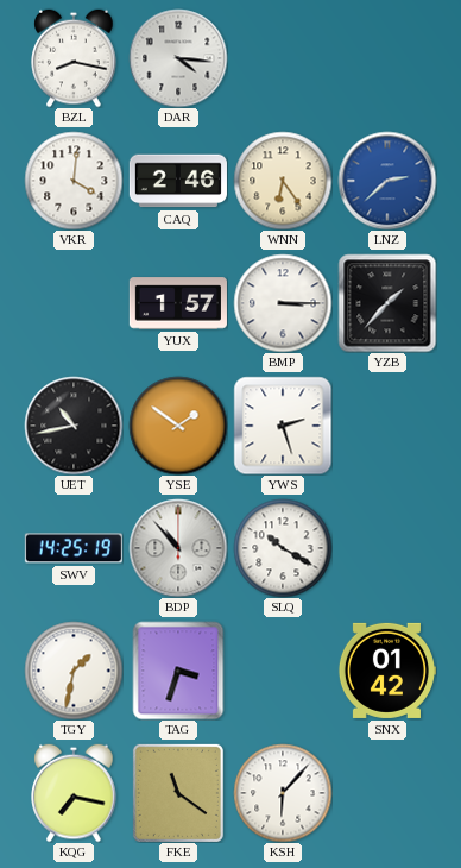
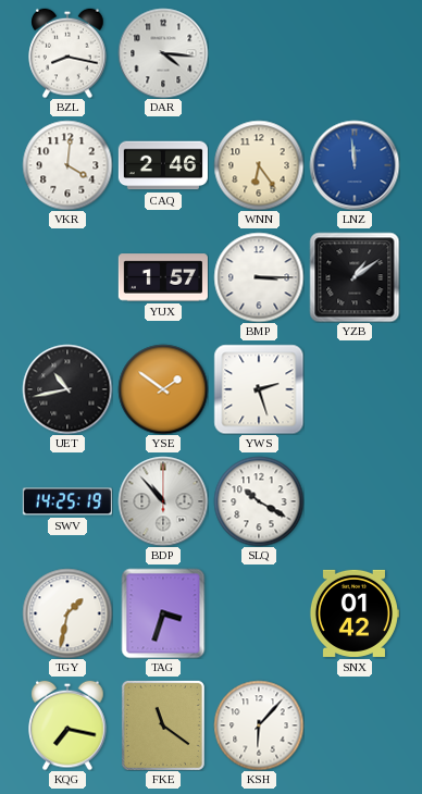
LNZ: 2:38 -> 11:59 (355, 165)
YZB: 1:37 -> 1:09 (355, 277)
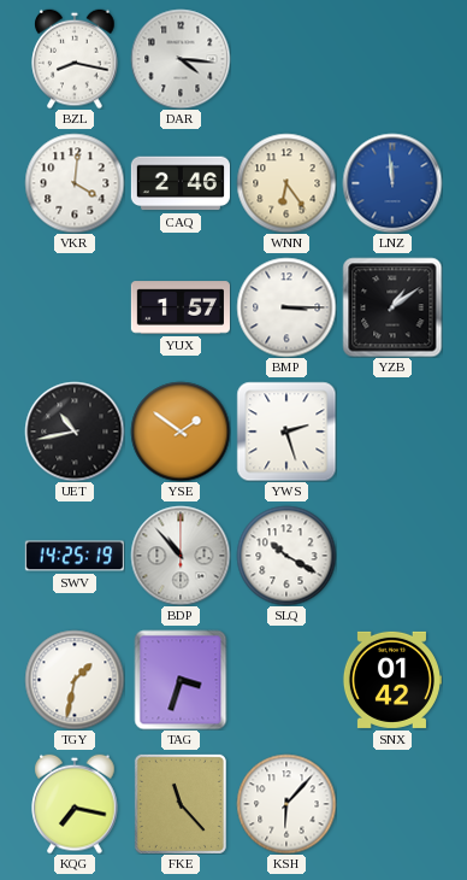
FKE: 11:21 -> 11:23 (181, 804)
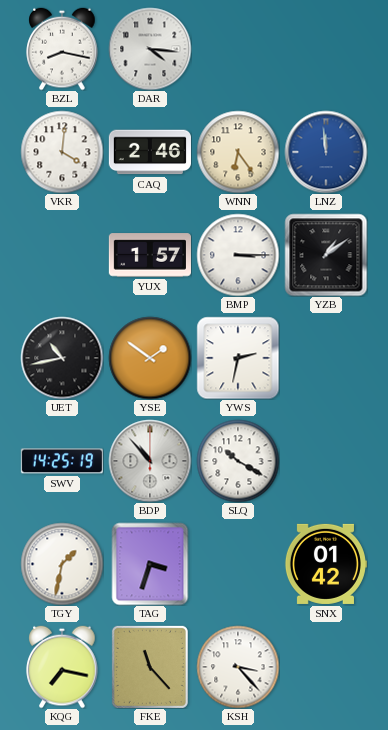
YWS: 2:27 -> 2:32 (238, 358)
KSH: 6:07 -> 3:23 (238, 667)
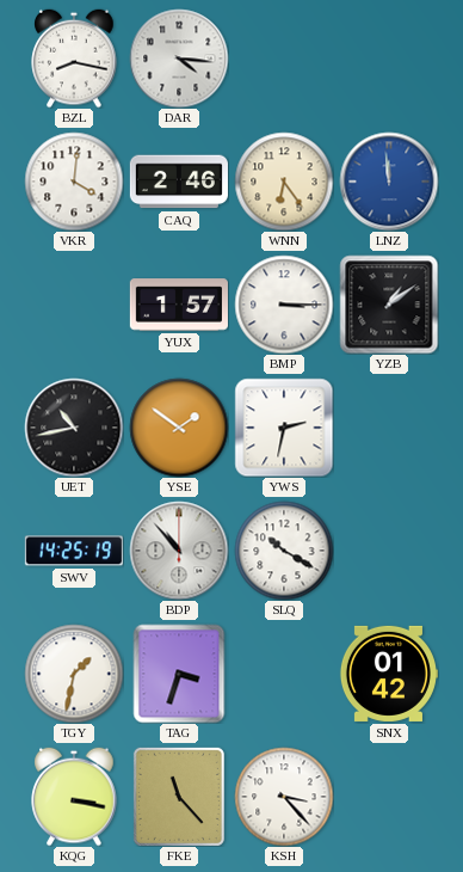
KQG: 7:17 -> 3:17 (74, 797)
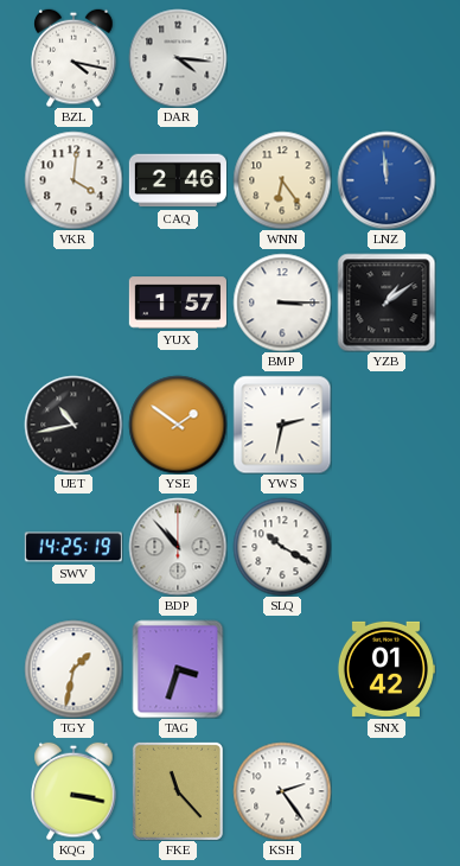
BZL: 8:17 -> 4:17 (74, 58)
KSH: 3:23 -> 2:24 (282, 791)
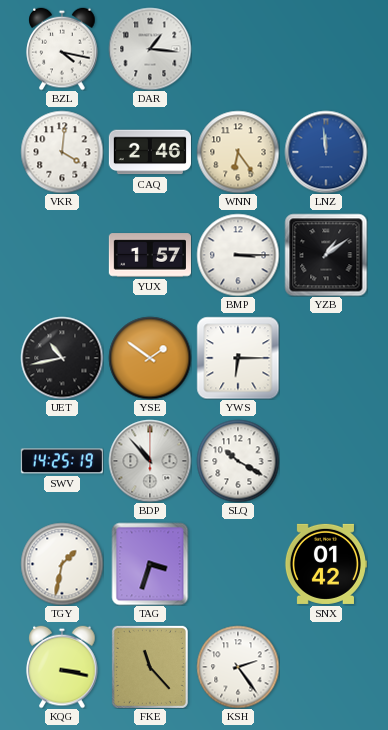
DAR: 4:16 -> 1:16 (150, 49)
YWS: 2:32 -> 6:15 (238, 358)
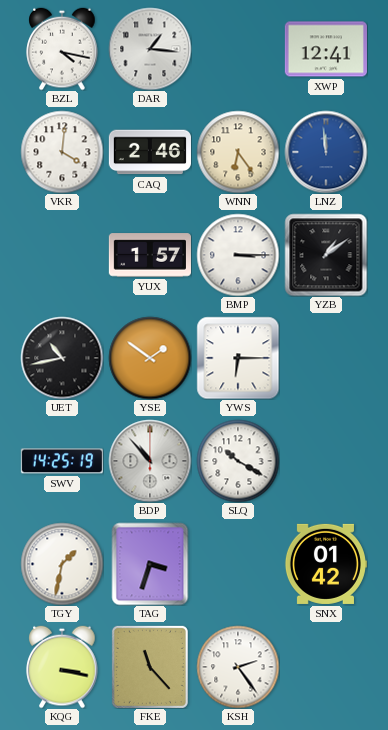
XWP: none -> 12:41 (326, 49)
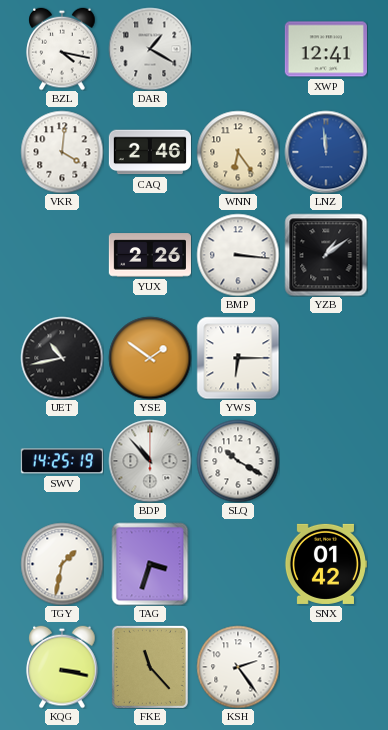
DAR: 1:16 -> 1:20 (150, 49)
YUX: 1:57 -> 2:26 (150, 255)
BMP: 3:15 -> 3:16 (238, 255)
